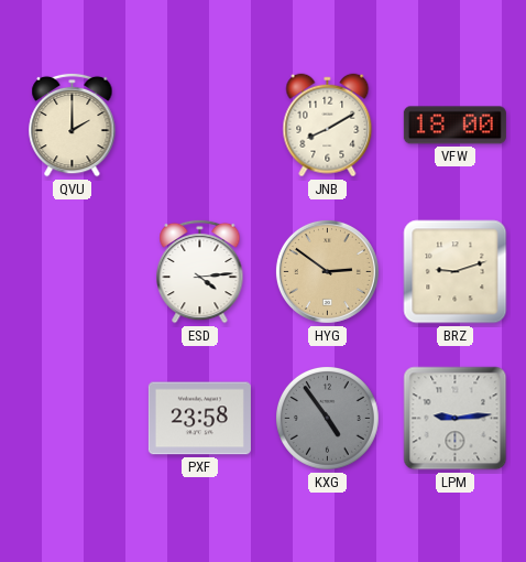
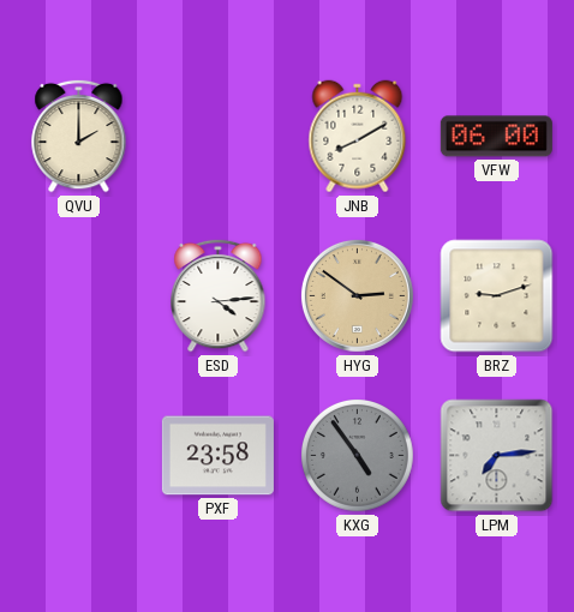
VFW: 18:00 -> 06:00 (496, 137)
LPM: 9:14 -> 7:14 (497, 456)
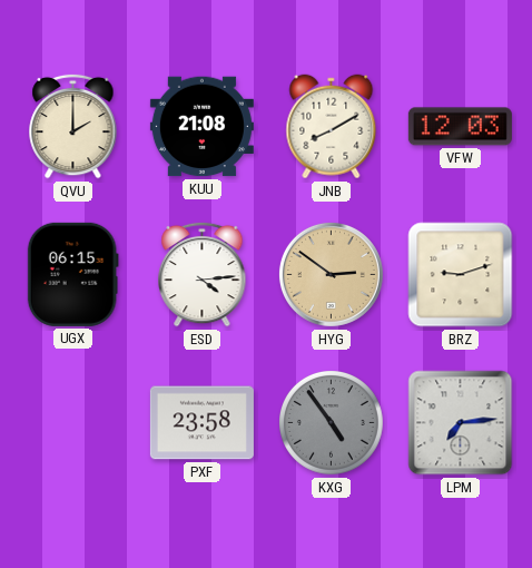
KUU: none -> 21:08 (201, 127)
VFW: 06:00 -> 12:03 (460, 127)
UGX: none -> 06:15 (72, 274)
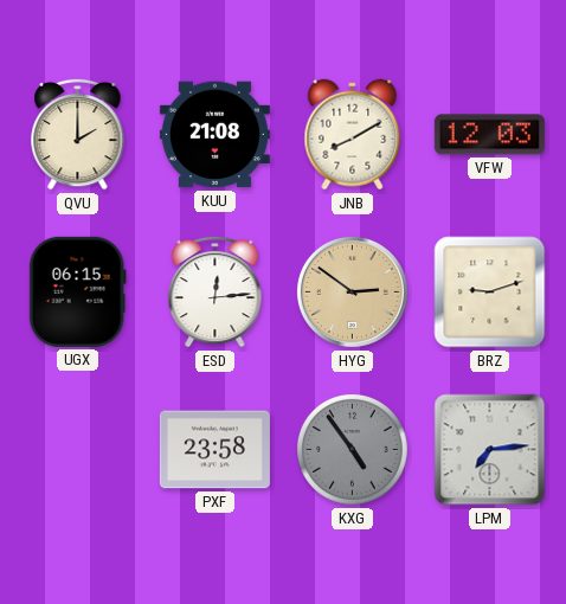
ESD: 4:14 -> 12:14 (216, 291)
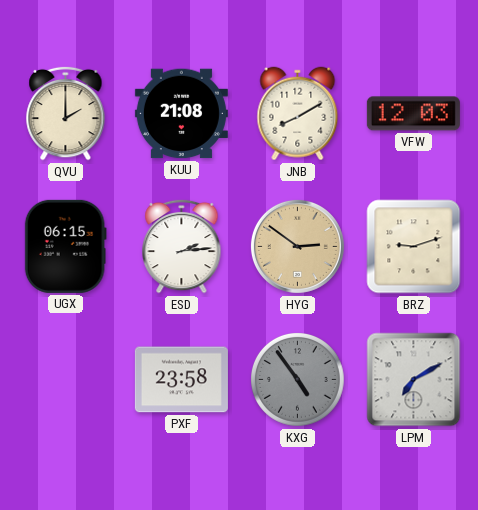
ESD: 12:14 -> 2:14 (182, 246)
LPM: 7:14 -> 7:10 (414, 380)
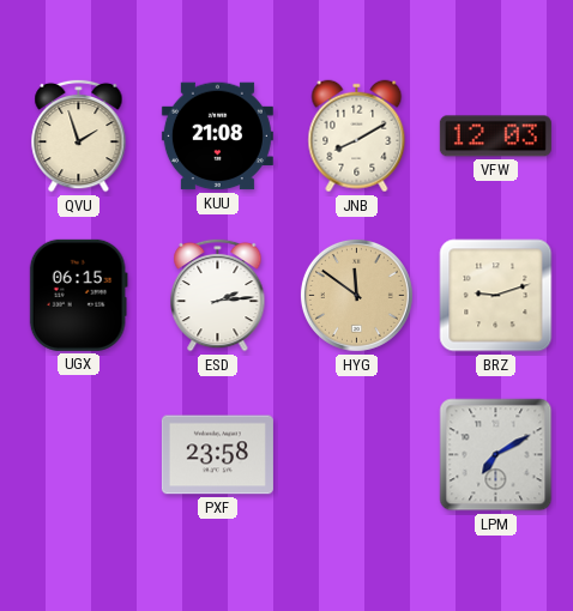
QVU: 2:00 -> 1:57 (79, 135)
HYG: 2:51 -> 11:51 (356, 295)
KXG: 4:54 -> none (298, 380)
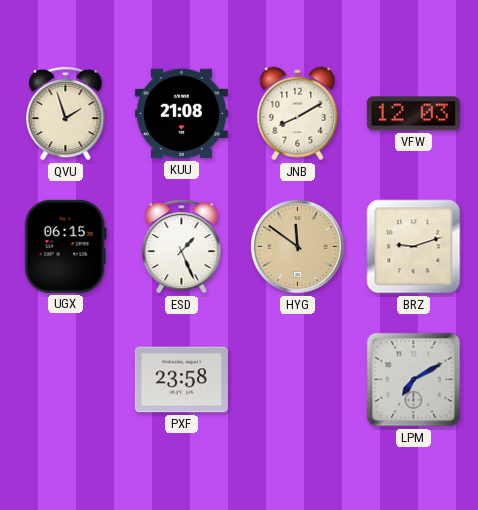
ESD: 2:14 -> 1:26 (182, 246)
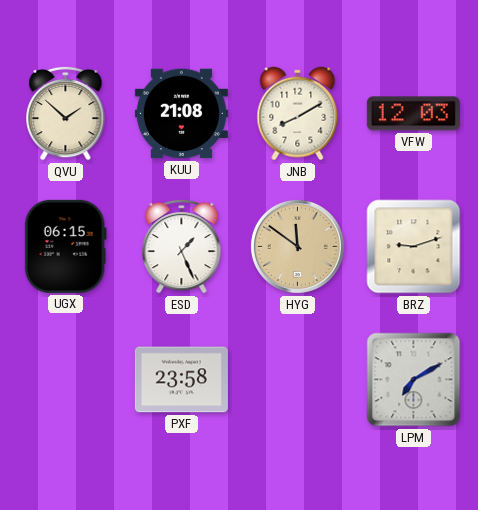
QVU: 1:57 -> 1:52 (66, 113)
